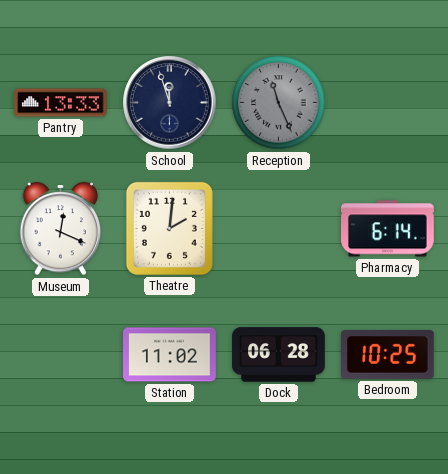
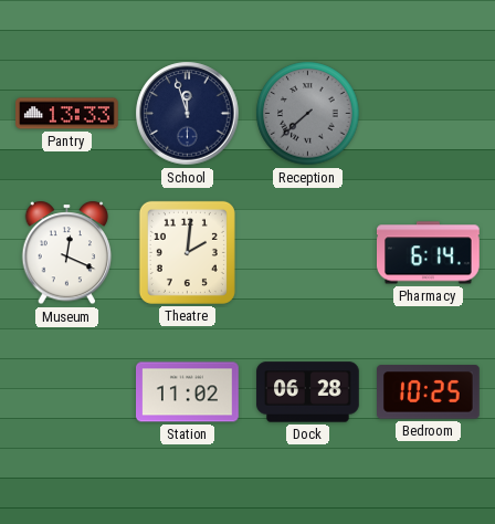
Reception: 11:26 -> 7:38 (308, 114)
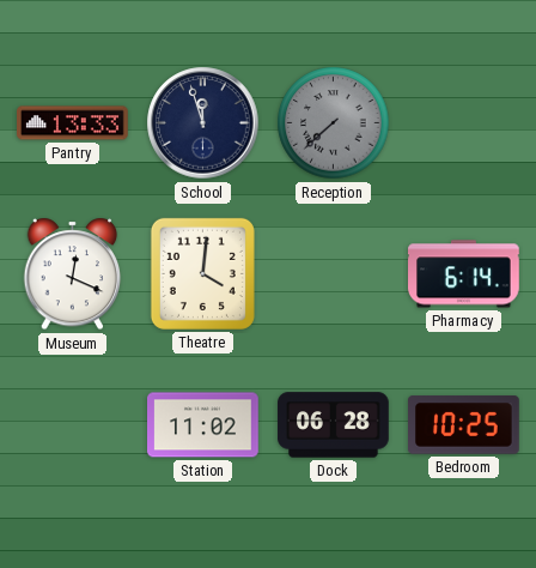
Theatre: 2:01 -> 4:01 (202, 273)
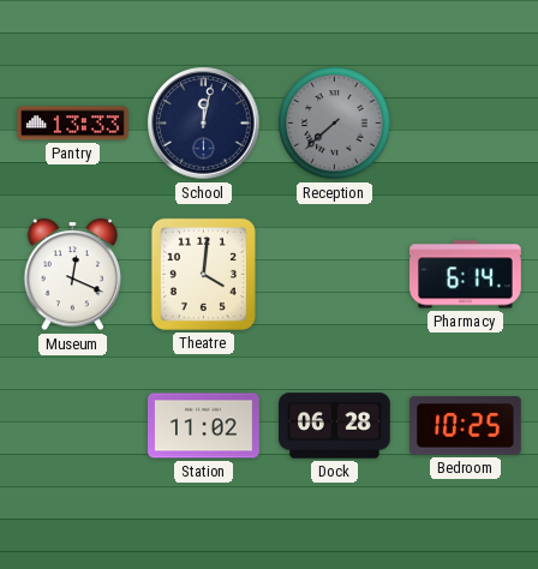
School: 11:57 -> 12:02 (204, 124)
